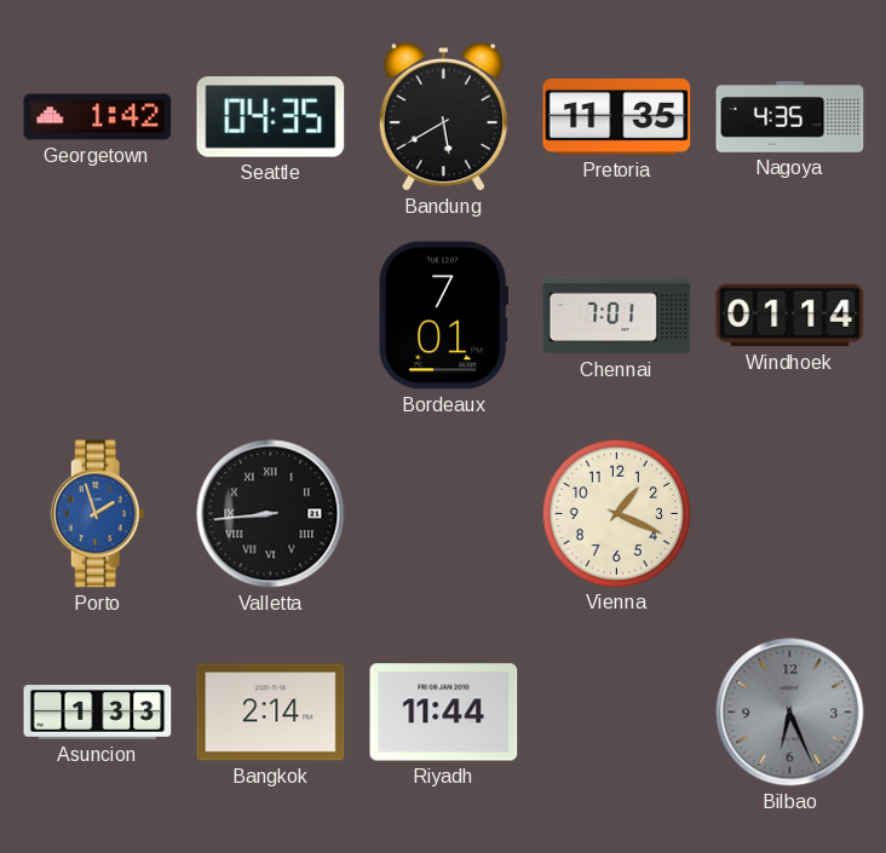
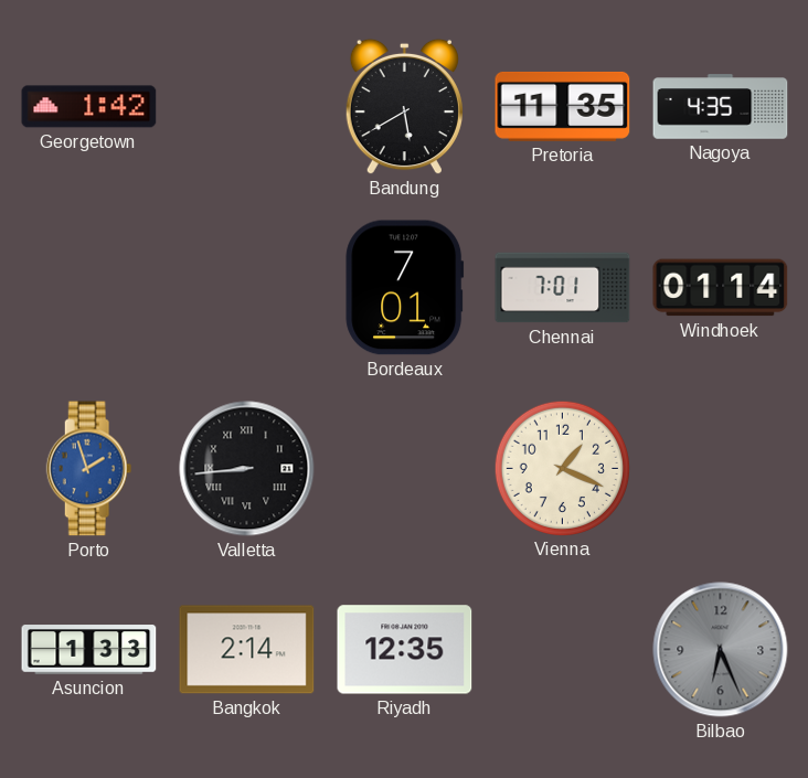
Seattle: 04:35 -> none (271, 117)
Riyadh: 11:44 -> 12:35 (405, 650)
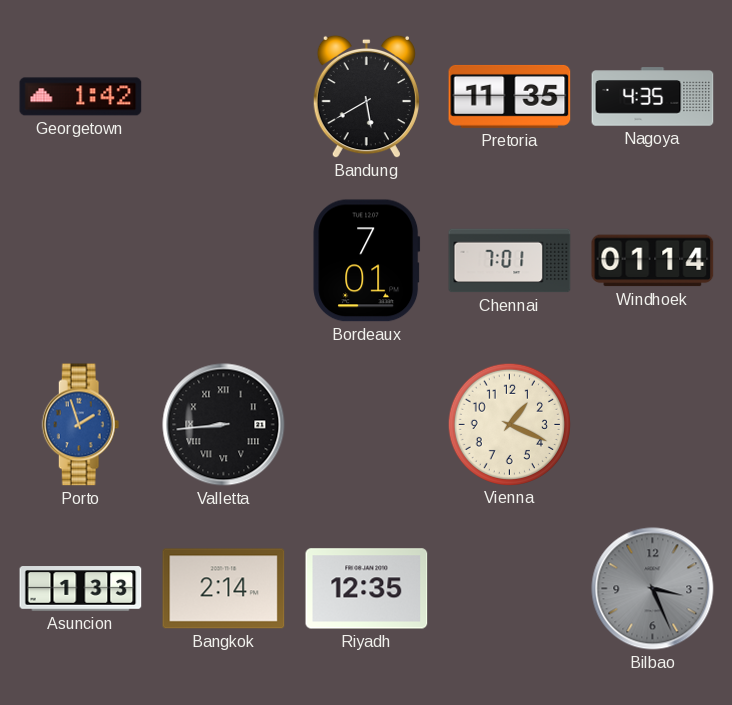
Bilbao: 6:26 -> 3:26 (653, 589)
